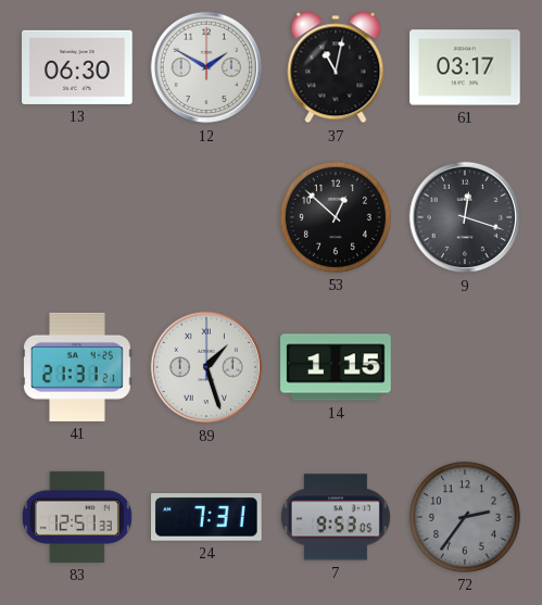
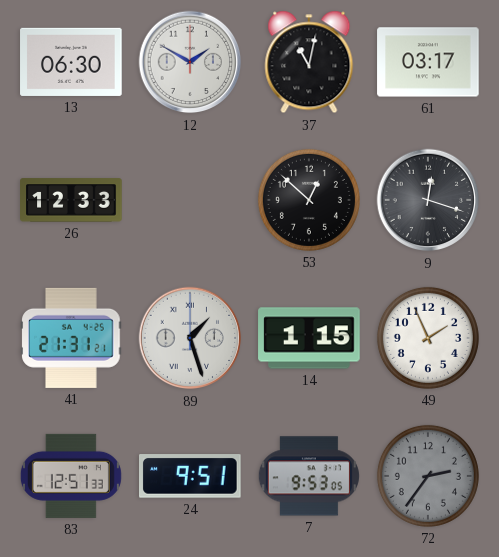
26: none -> 12:33 (71, 200)
49: none -> 1:56 (428, 338)
24: 7:31 -> 9:51 (191, 476)
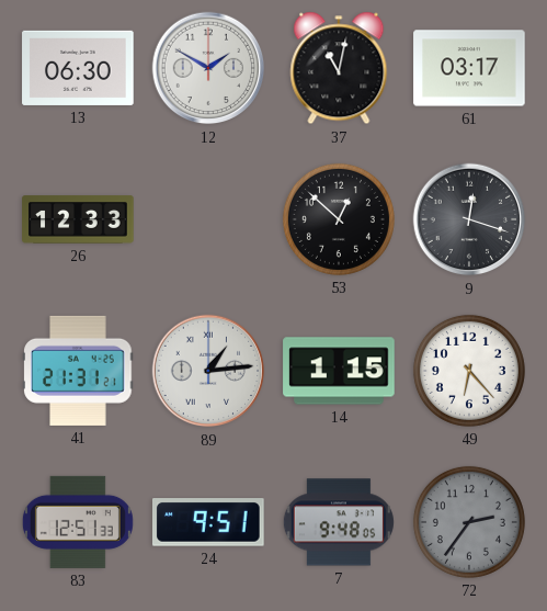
89: 1:27 -> 1:14 (208, 371)
49: 1:56 -> 6:23 (469, 371)
7: 9:53 -> 9:48 (339, 522)
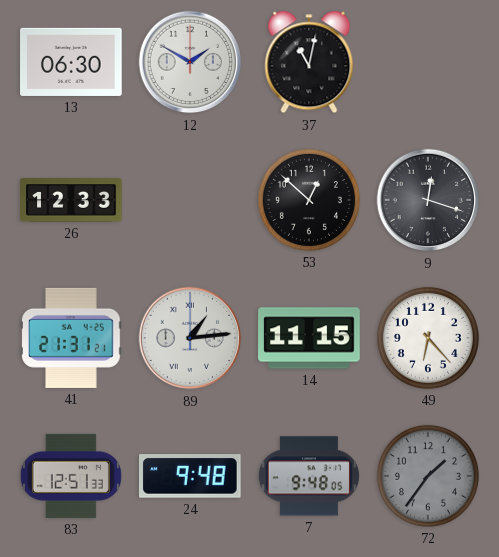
61: 03:17 -> none (469, 68)
14: 1:15 -> 11:15 (309, 338)
24: 9:51 -> 9:48 (191, 476)
72: 2:36 -> 1:36 (428, 476)
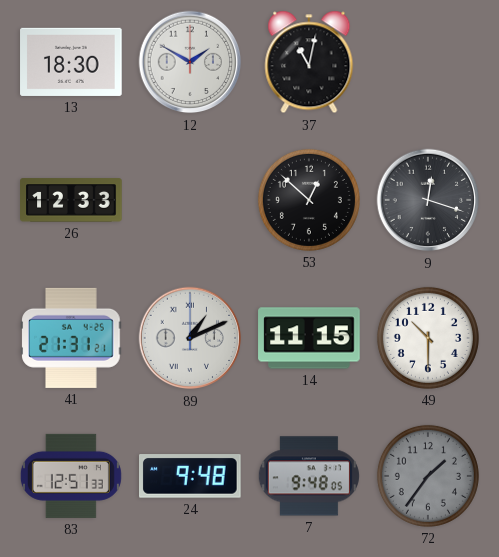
13: 06:30 -> 18:30 (71, 62)
89: 1:14 -> 1:11 (190, 338)
49: 6:23 -> 10:30 (428, 338)
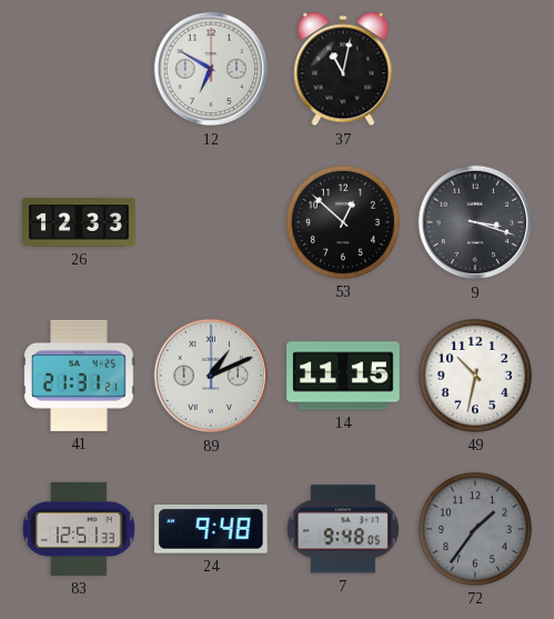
13: 18:30 -> none (71, 62)
12: 1:50 -> 6:50 (211, 69)
9: 12:18 -> 3:18 (475, 222)
49: 10:30 -> 10:32 (475, 376)
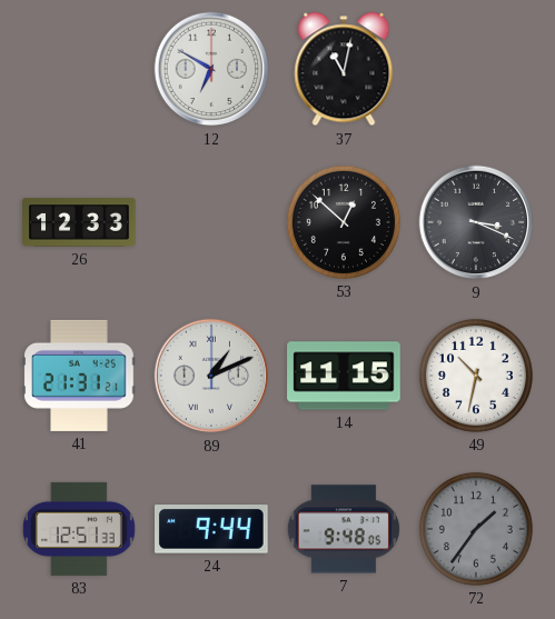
9: 3:18 -> 3:19 (476, 222)
24: 9:48 -> 9:44 (212, 529)
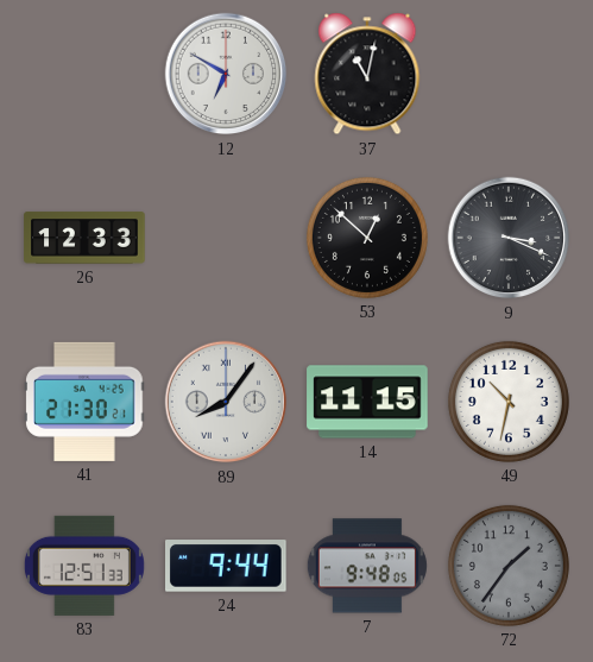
41: 21:31 -> 21:30 (84, 402)
89: 1:11 -> 8:06 (226, 402)
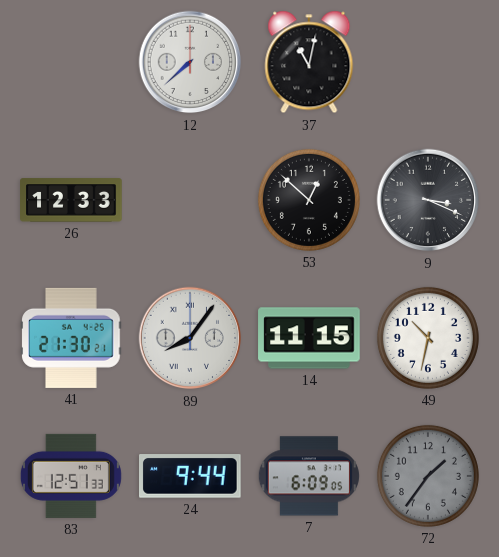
12: 6:50 -> 7:38 (190, 62)
7: 9:48 -> 6:09 (309, 476)
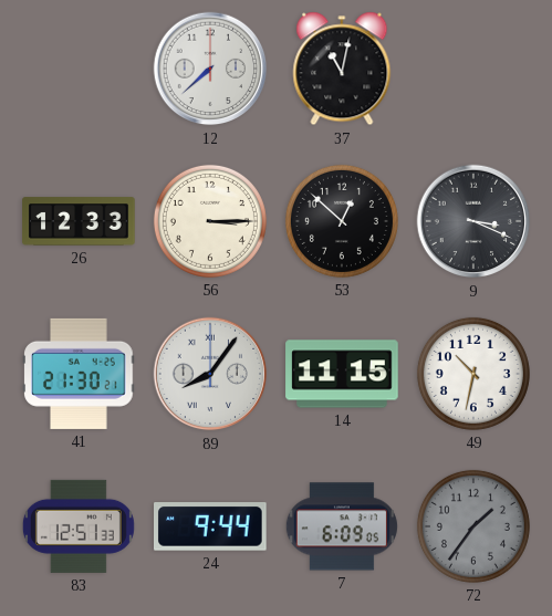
56: none -> 3:15 (210, 221)
